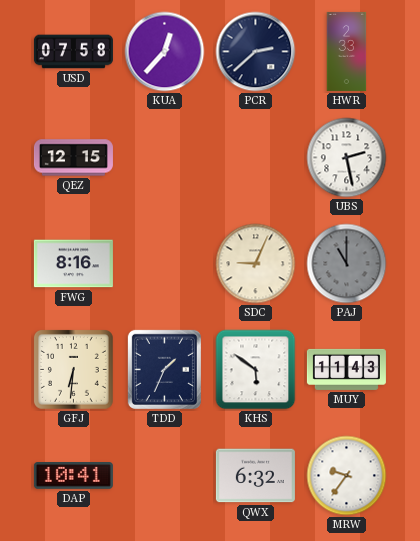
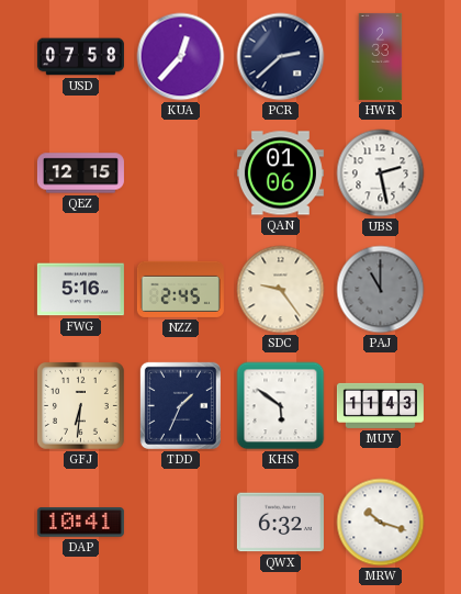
QAN: none -> 01:06 (280, 173)
FWG: 8:16 -> 5:16 (80, 290)
NZZ: none -> 2:45 (180, 289)
SDC: 9:04 -> 9:24 (281, 290)
MRW: 9:36 -> 10:18 (381, 523)
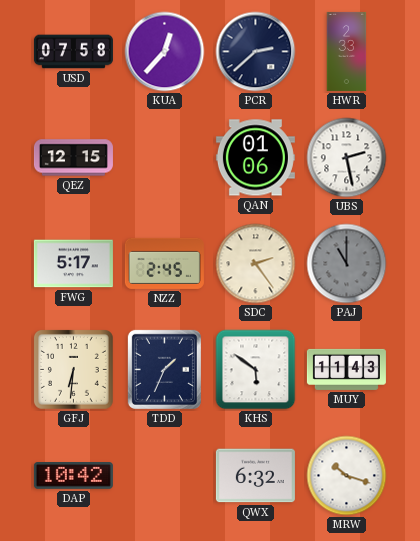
FWG: 5:16 -> 5:17 (73, 264)
SDC: 9:24 -> 2:24 (256, 264)
DAP: 10:41 -> 10:42 (73, 476)
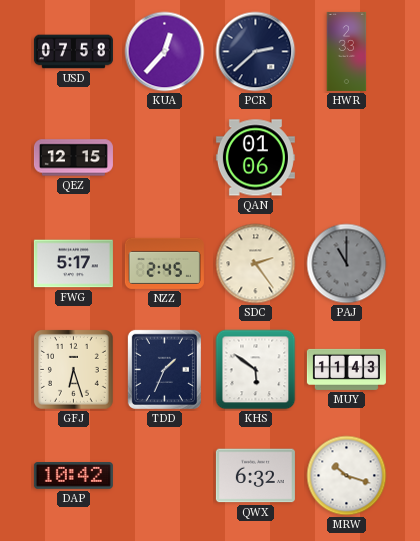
UBS: 2:28 -> none (347, 158)
GFJ: 6:31 -> 6:27 (74, 370)
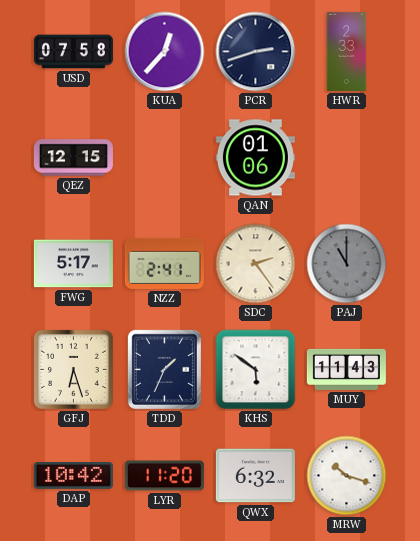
PCR: 2:38 -> 2:42 (256, 52)
NZZ: 2:45 -> 2:41 (164, 263)
LYR: none -> 11:20 (164, 476)
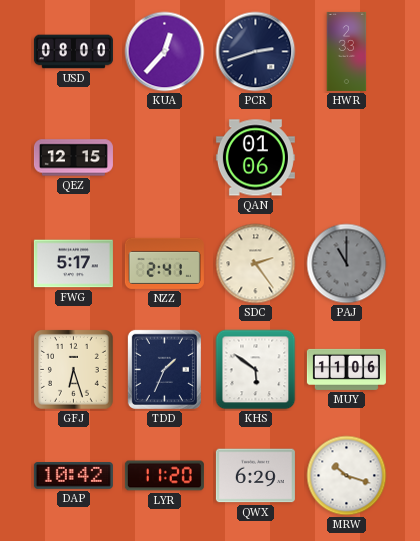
USD: 07:58 -> 08:00 (73, 52)
MUY: 11:43 -> 11:06 (346, 369)
QWX: 6:32 -> 6:29 (255, 476)
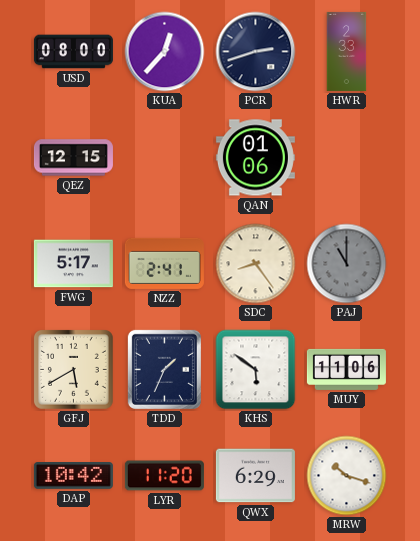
SDC: 2:24 -> 8:24 (256, 264)
GFJ: 6:27 -> 5:40 (74, 370)
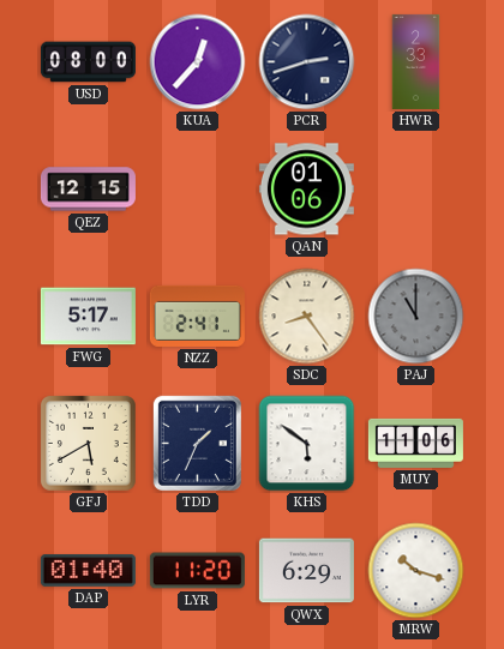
DAP: 10:42 -> 01:40 (88, 571)
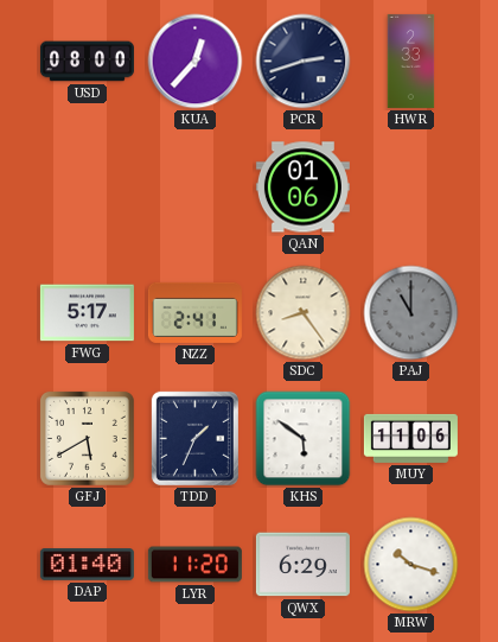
QEZ: 12:15 -> none (88, 190)
